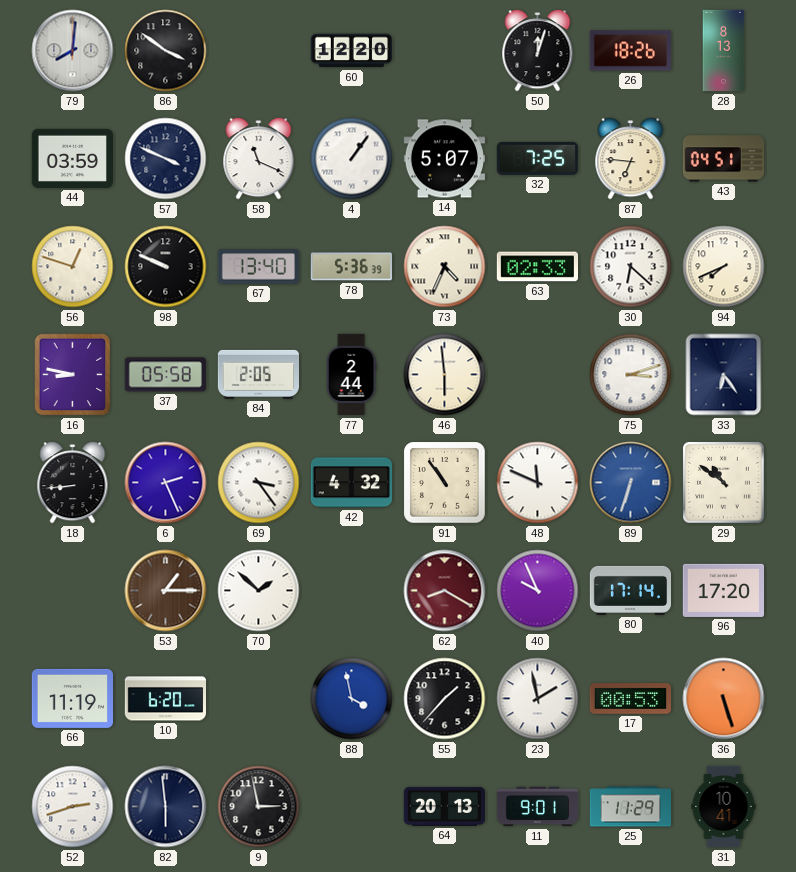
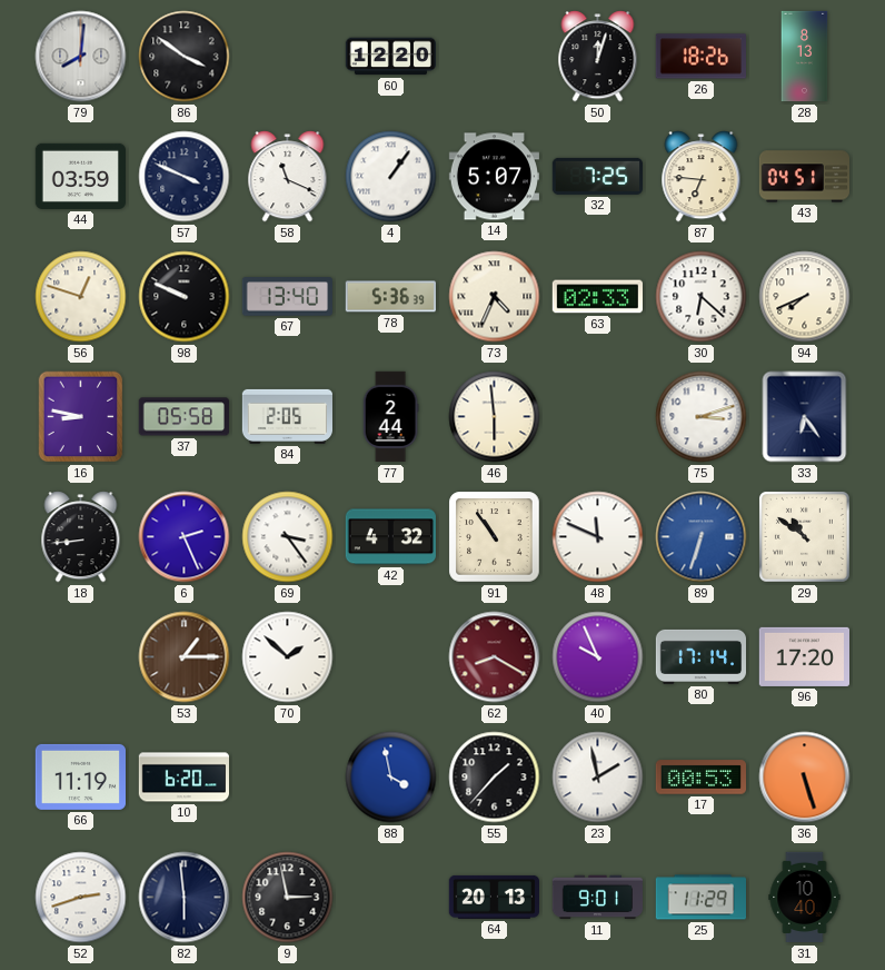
31: 10:41 -> 10:40 (805, 898)
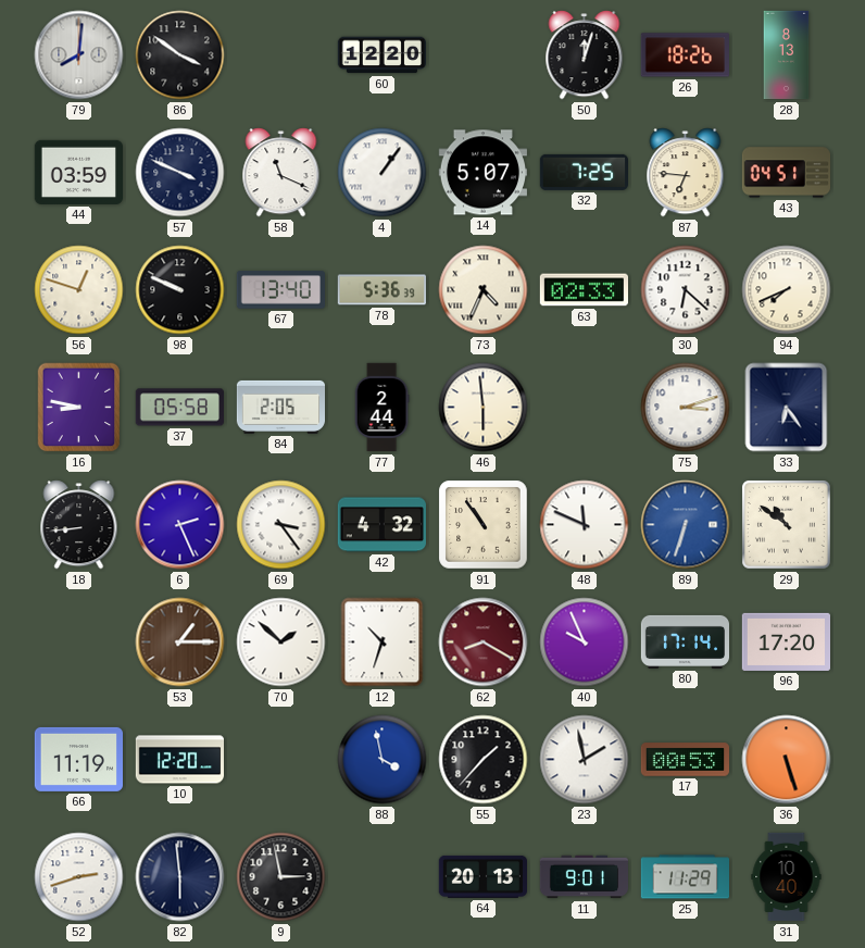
12: none -> 10:33 (383, 643)
10: 6:20 -> 12:20 (179, 760)
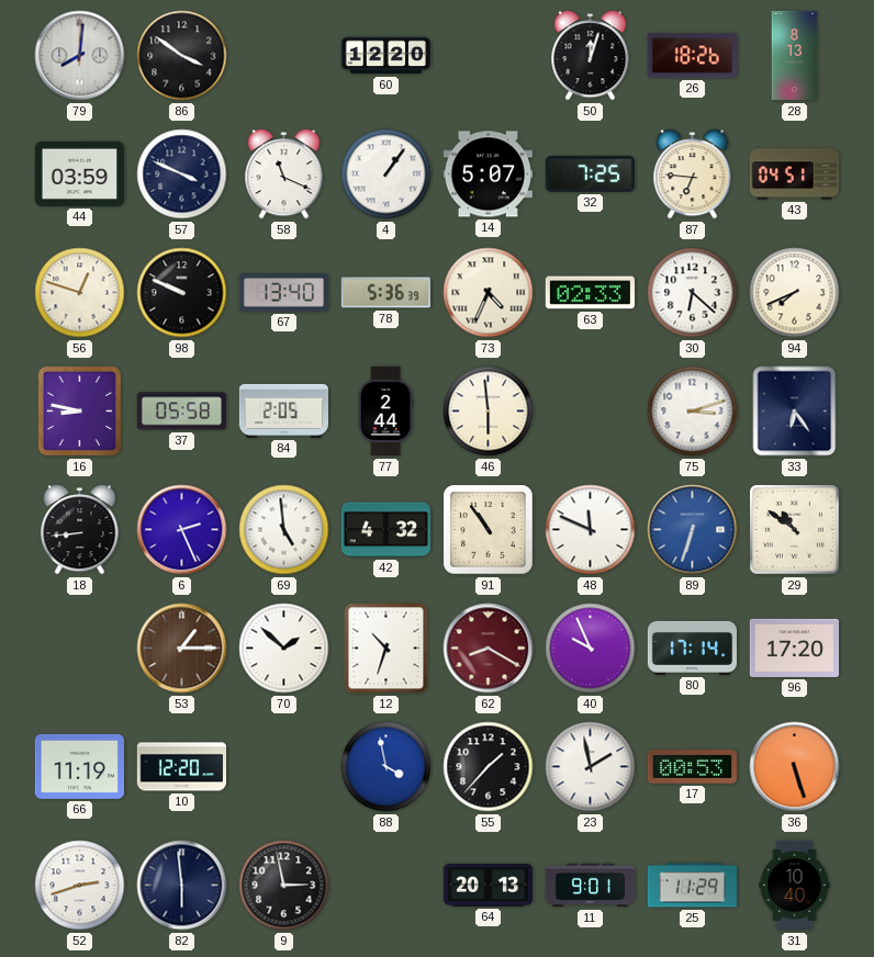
69: 3:24 -> 4:59 (284, 530)
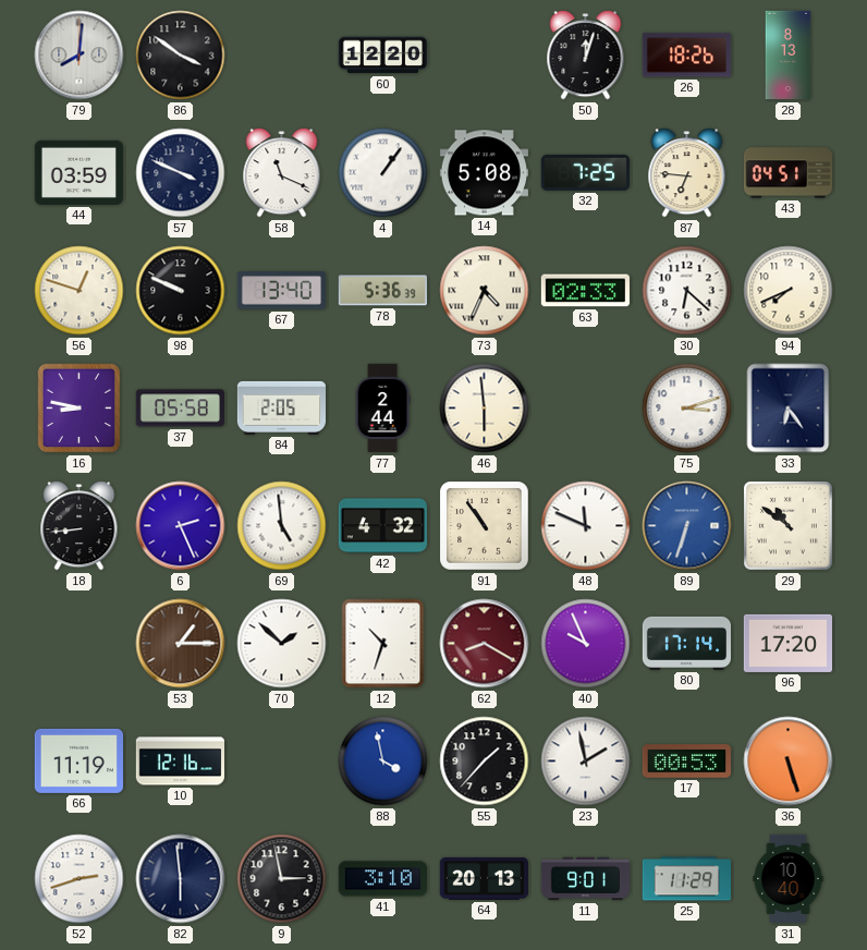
14: 5:07 -> 5:08 (484, 173)
10: 12:20 -> 12:16 (180, 762)
41: none -> 3:10 (382, 879)
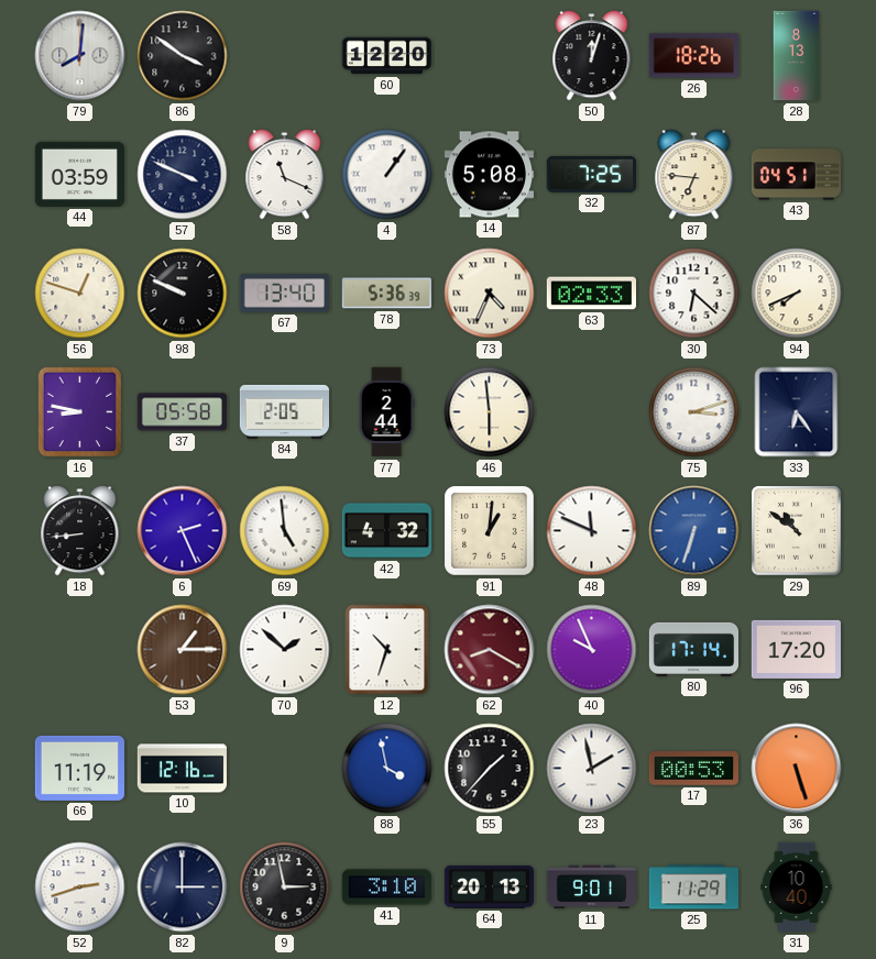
91: 10:54 -> 1:01 (490, 531)
82: 5:59 -> 3:00 (183, 888)
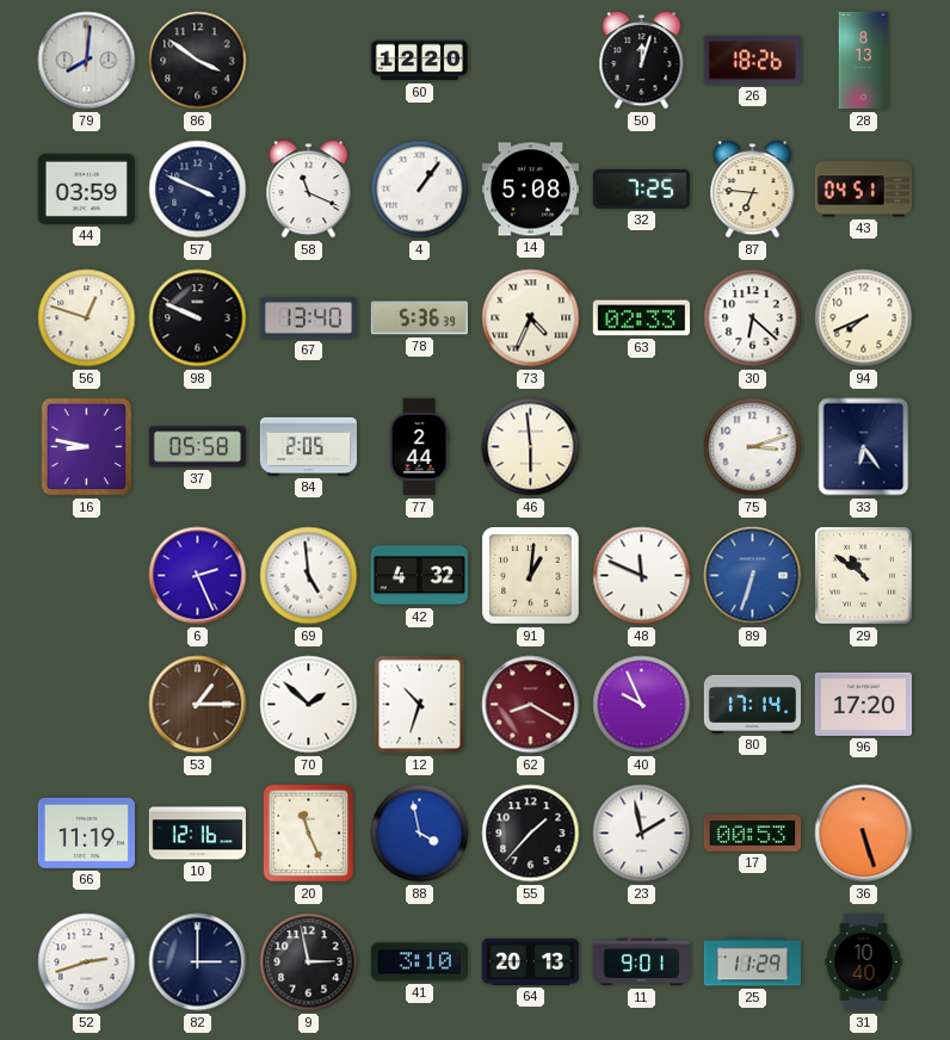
18: 8:44 -> none (80, 531)
20: none -> 11:26 (309, 834)
